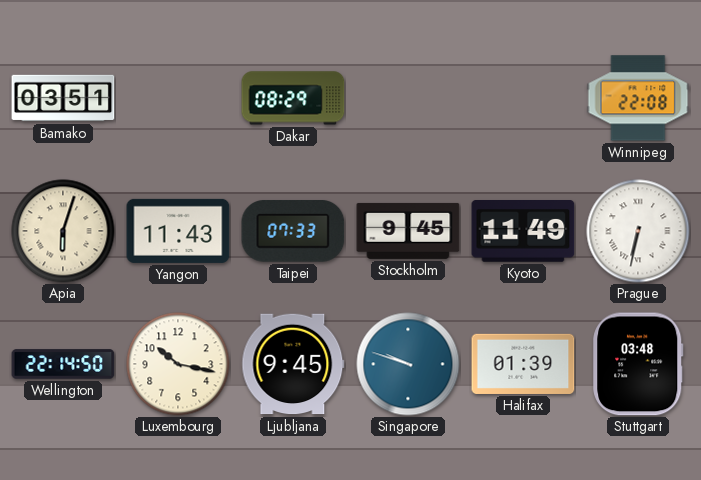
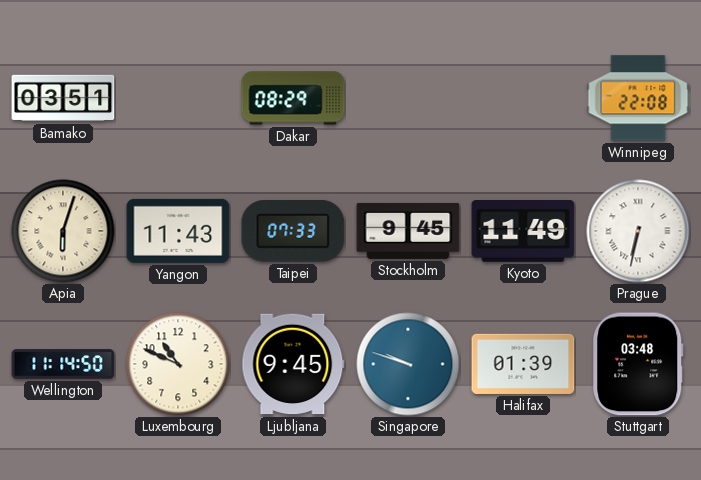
Wellington: 22:14 -> 11:14 (63, 364)
Luxembourg: 10:17 -> 10:49 (178, 364)
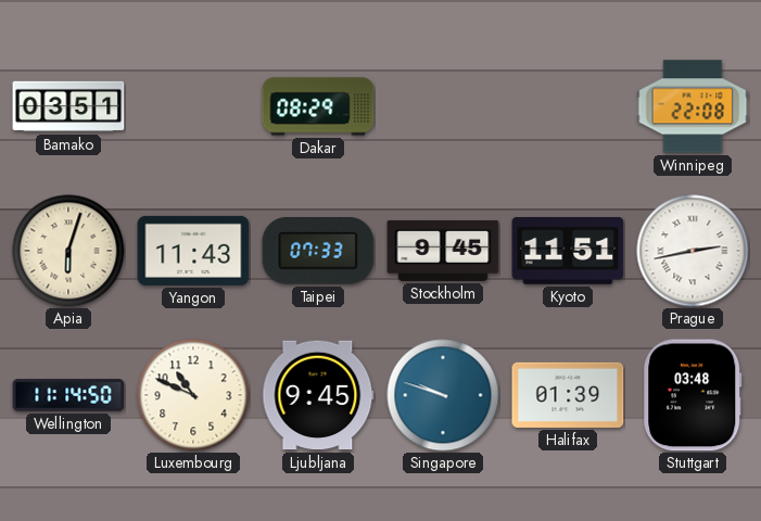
Kyoto: 11:49 -> 11:51 (568, 251)
Prague: 6:32 -> 2:43 (693, 251)
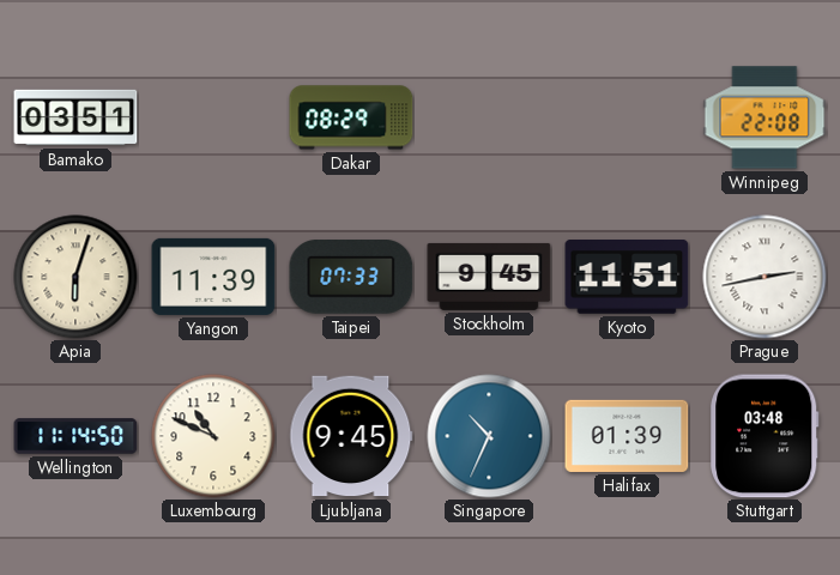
Yangon: 11:43 -> 11:39 (213, 277)
Singapore: 9:48 -> 10:34 (489, 436)
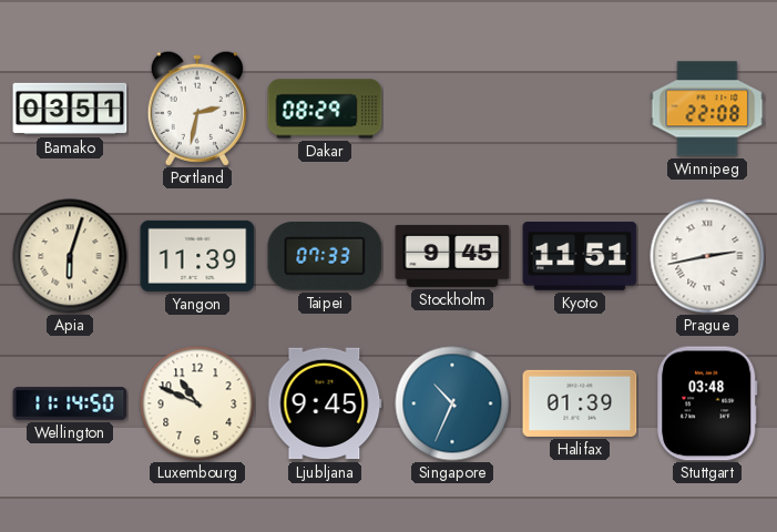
Portland: none -> 2:32 (196, 109)
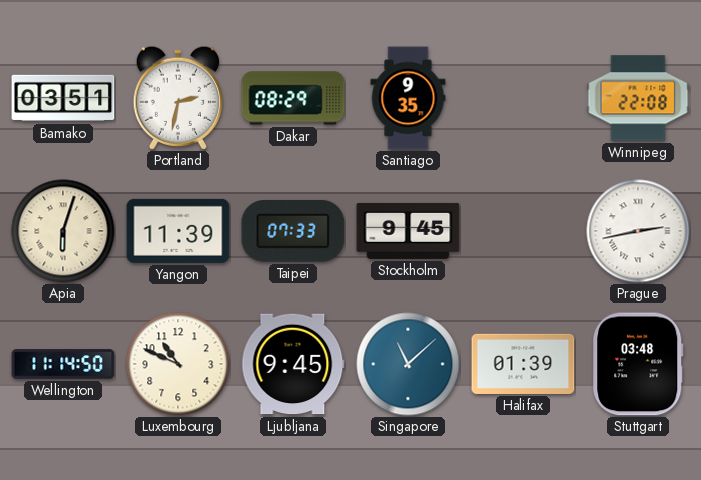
Santiago: none -> 9:35 (408, 98)
Kyoto: 11:51 -> none (580, 256)
Singapore: 10:34 -> 11:08 (408, 364)
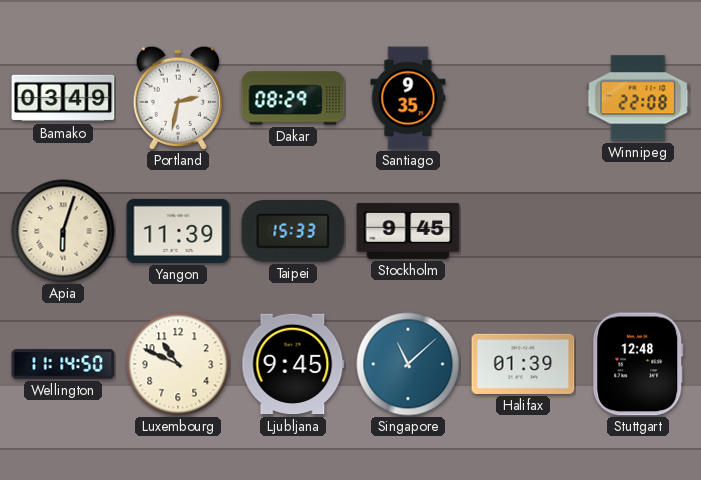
Bamako: 03:51 -> 03:49 (63, 98)
Taipei: 07:33 -> 15:33 (293, 232)
Prague: 2:43 -> none (638, 231)
Stuttgart: 03:48 -> 12:48 (638, 364)
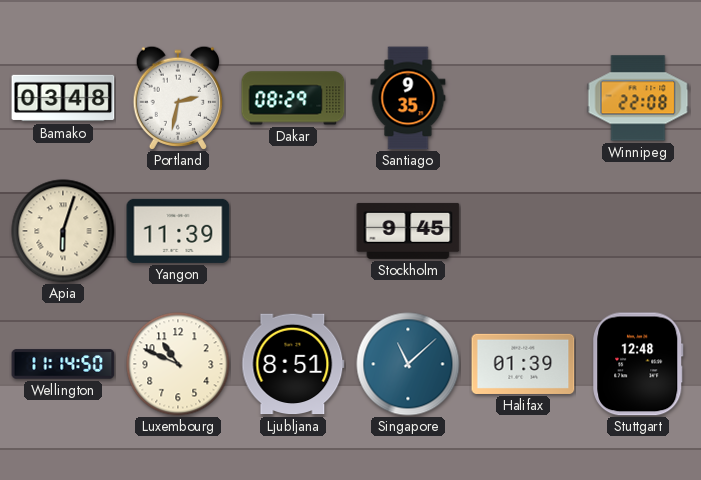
Bamako: 03:49 -> 03:48 (63, 98)
Taipei: 15:33 -> none (293, 232)
Ljubljana: 9:45 -> 8:51 (293, 364)
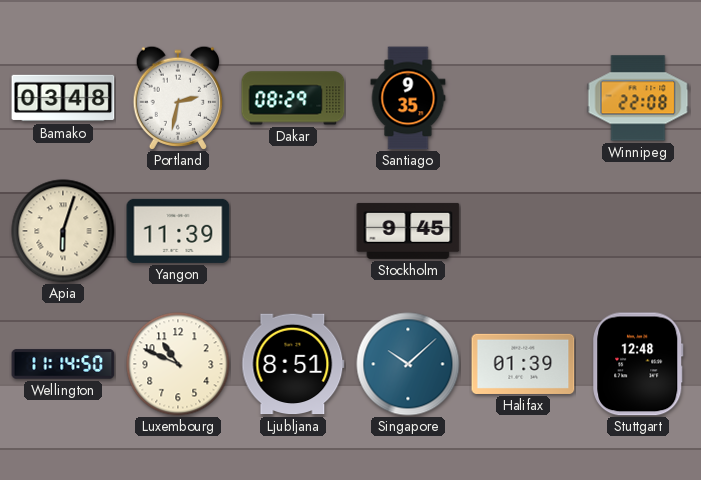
Singapore: 11:08 -> 10:08 (408, 364)
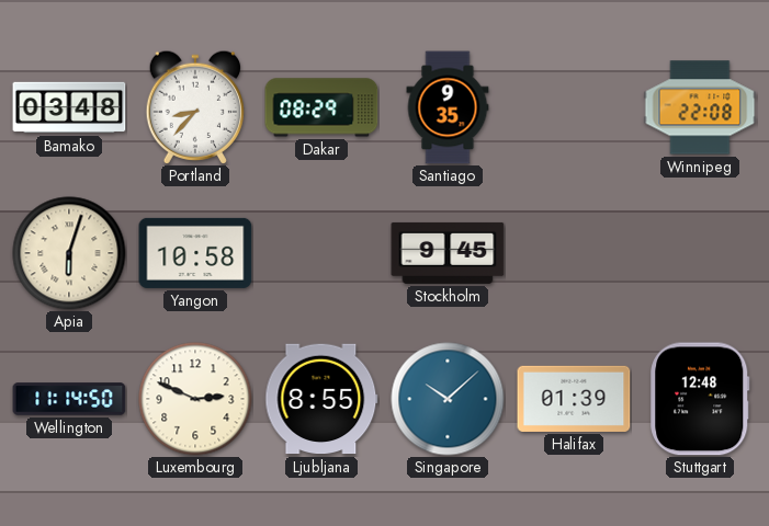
Portland: 2:32 -> 8:37 (194, 107)
Yangon: 11:39 -> 10:58 (195, 253)
Luxembourg: 10:49 -> 2:49 (195, 399)
Ljubljana: 8:51 -> 8:55 (321, 399)
